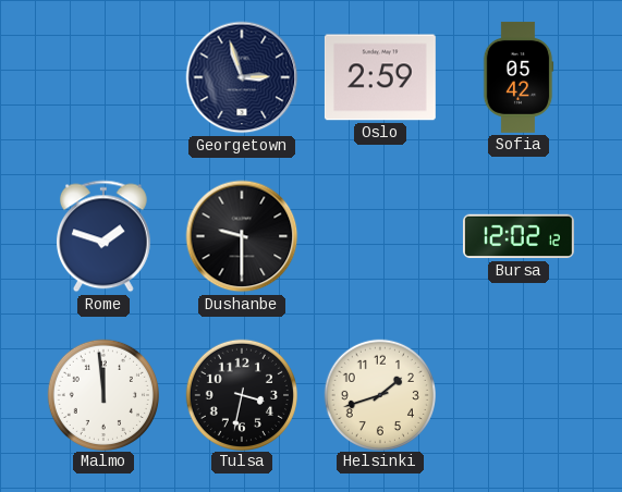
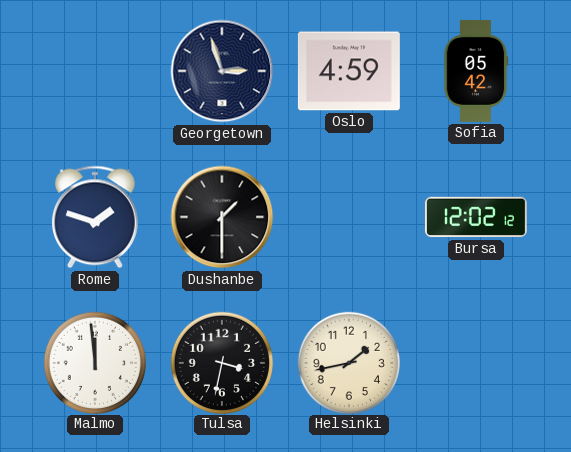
Oslo: 2:59 -> 4:59 (349, 71)
Dushanbe: 9:30 -> 1:30 (222, 217)
Helsinki: 1:42 -> 1:43 (348, 362)
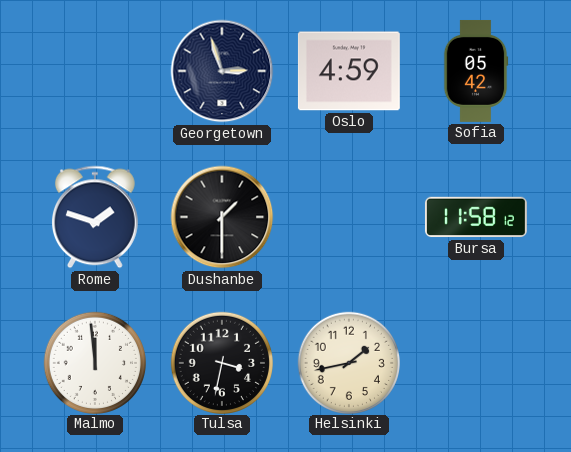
Bursa: 12:02 -> 11:58 (476, 217)
